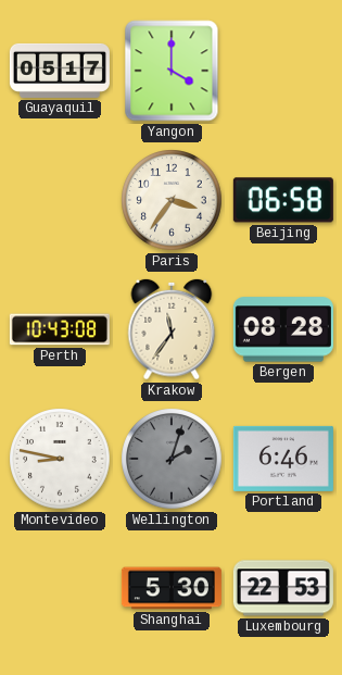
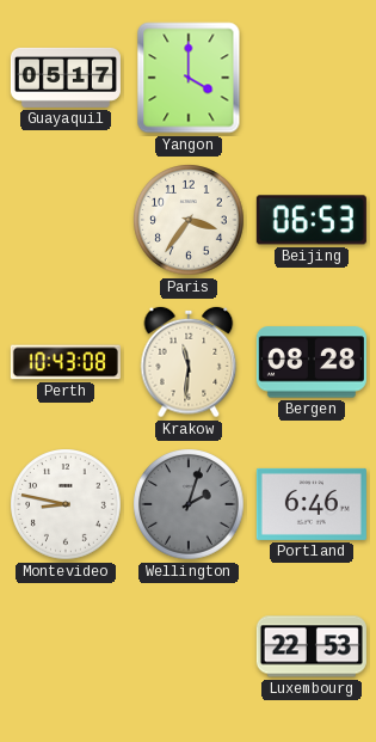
Beijing: 06:58 -> 06:53 (312, 220)
Krakow: 11:36 -> 11:31 (189, 362)
Shanghai: 5:30 -> none (172, 588)
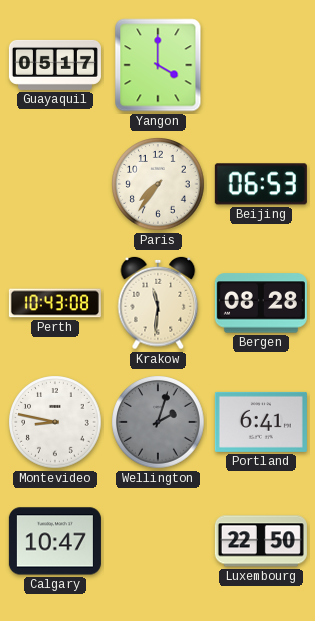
Paris: 3:36 -> 7:36 (158, 184)
Portland: 6:46 -> 6:41 (261, 422)
Calgary: none -> 10:47 (55, 541)
Luxembourg: 22:53 -> 22:50 (261, 541)
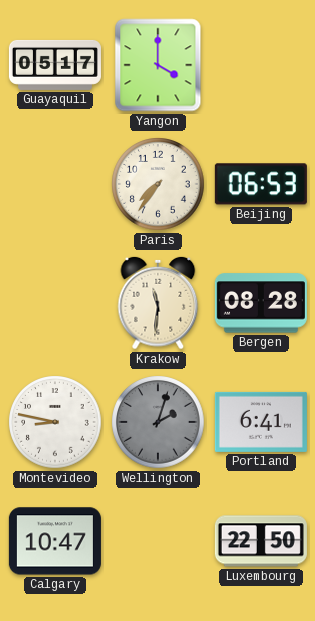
Perth: 10:43 -> none (55, 303)
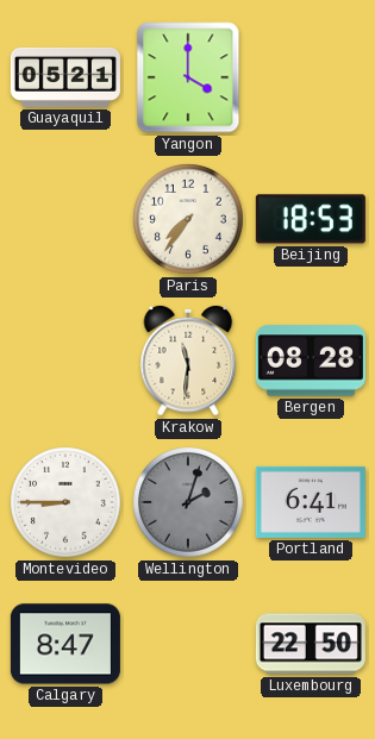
Guayaquil: 05:17 -> 05:21 (65, 77)
Beijing: 06:53 -> 18:53 (311, 219)
Montevideo: 8:47 -> 8:45 (65, 502)
Calgary: 10:47 -> 8:47 (65, 644)
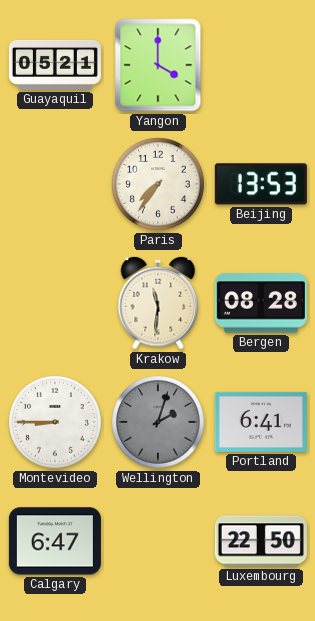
Beijing: 18:53 -> 13:53 (261, 184)
Calgary: 8:47 -> 6:47 (55, 541)
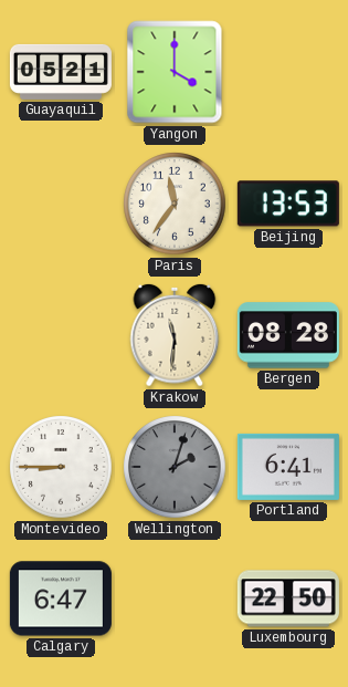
Paris: 7:36 -> 11:36 (175, 204)
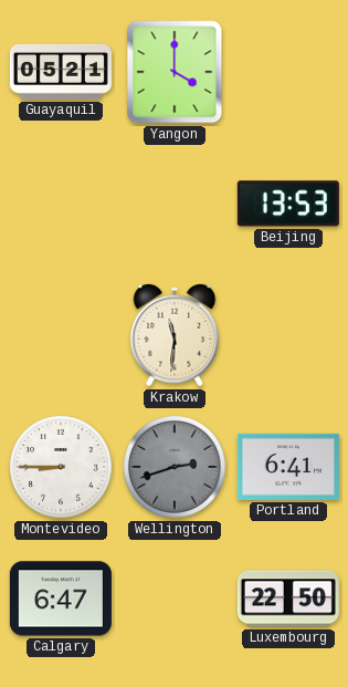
Paris: 11:36 -> none (175, 204)
Bergen: 08:28 -> none (288, 335)
Wellington: 2:03 -> 2:42 (175, 467)
